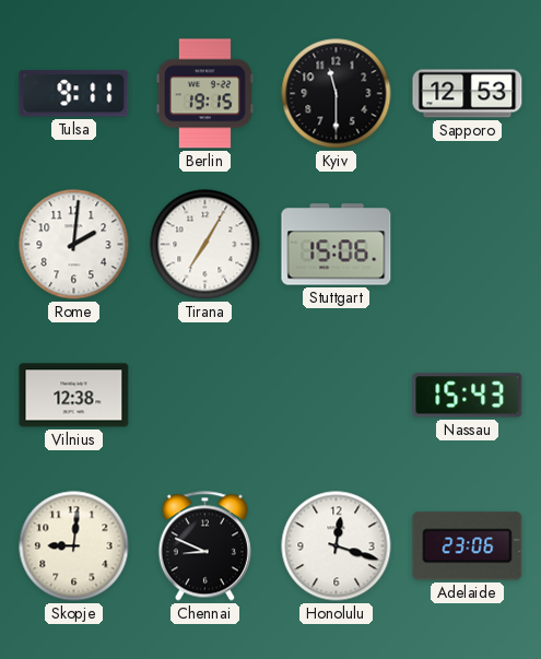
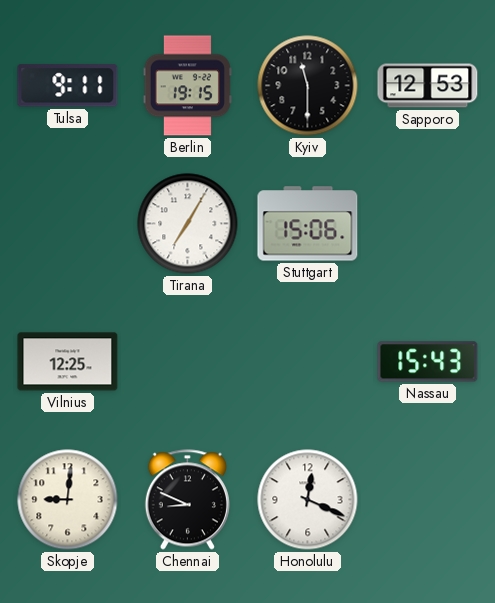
Rome: 2:01 -> none (74, 245)
Vilnius: 12:38 -> 12:25 (68, 362)
Honolulu: 12:18 -> 12:19 (308, 500)
Adelaide: 23:06 -> none (468, 546)
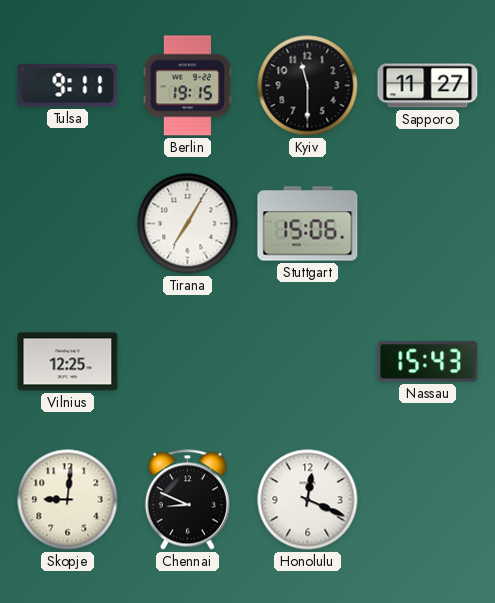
Sapporo: 12:53 -> 11:27 (428, 86)
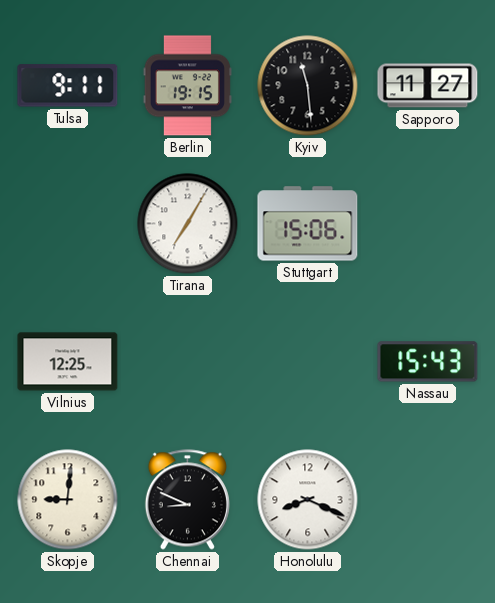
Kyiv: 11:30 -> 11:29 (308, 86)
Honolulu: 12:19 -> 8:19 (308, 500)
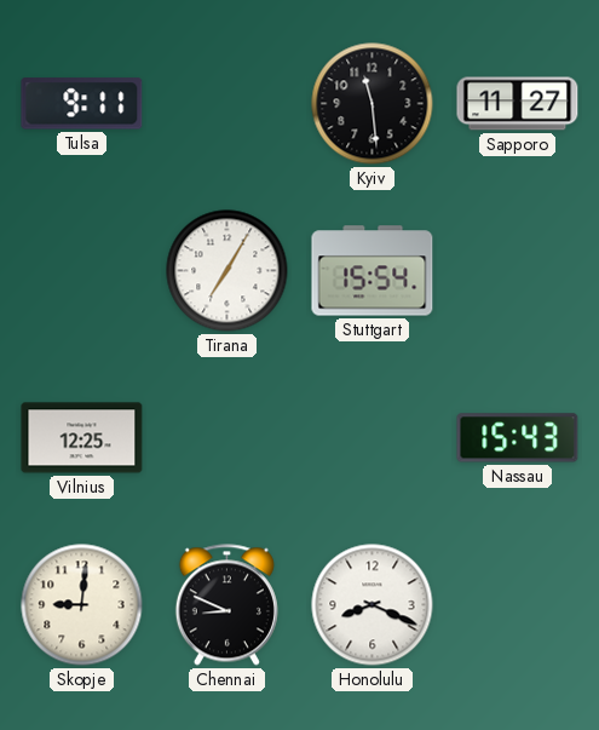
Berlin: 19:15 -> none (187, 86)
Stuttgart: 15:06 -> 15:54 (373, 271)
